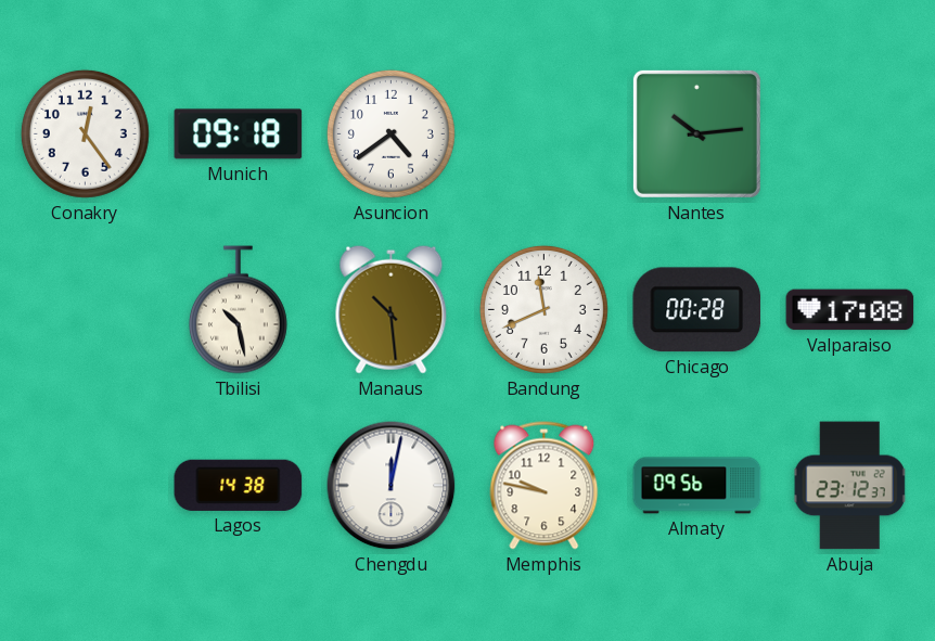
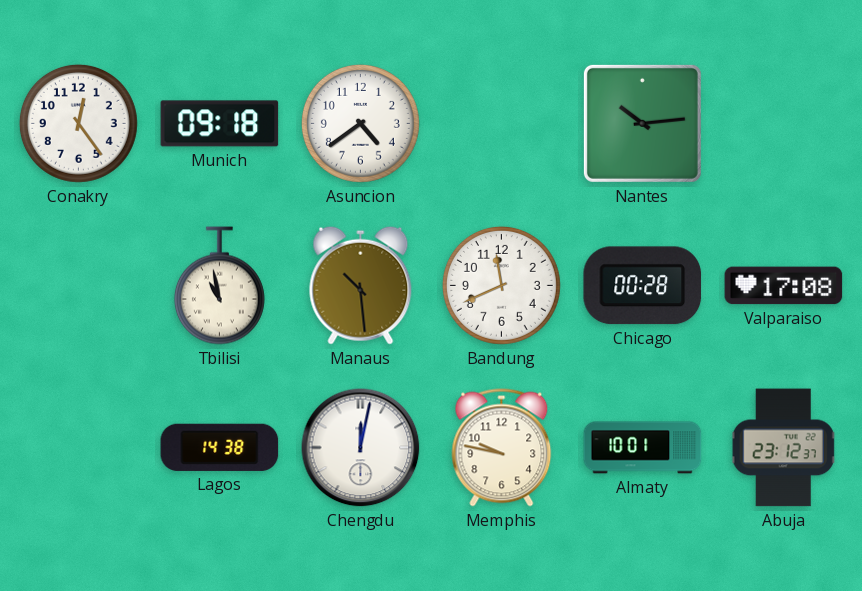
Tbilisi: 10:28 -> 10:58 (219, 286)
Almaty: 09:56 -> 10:01 (643, 448)
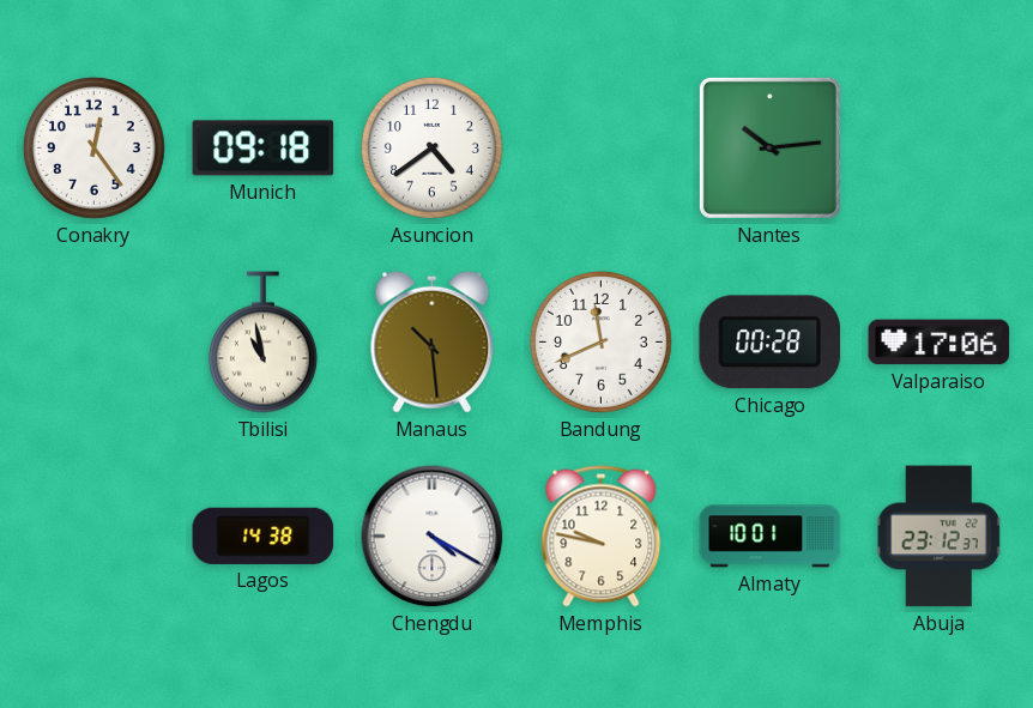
Valparaiso: 17:08 -> 17:06 (940, 343)
Chengdu: 12:02 -> 4:20 (433, 537)
